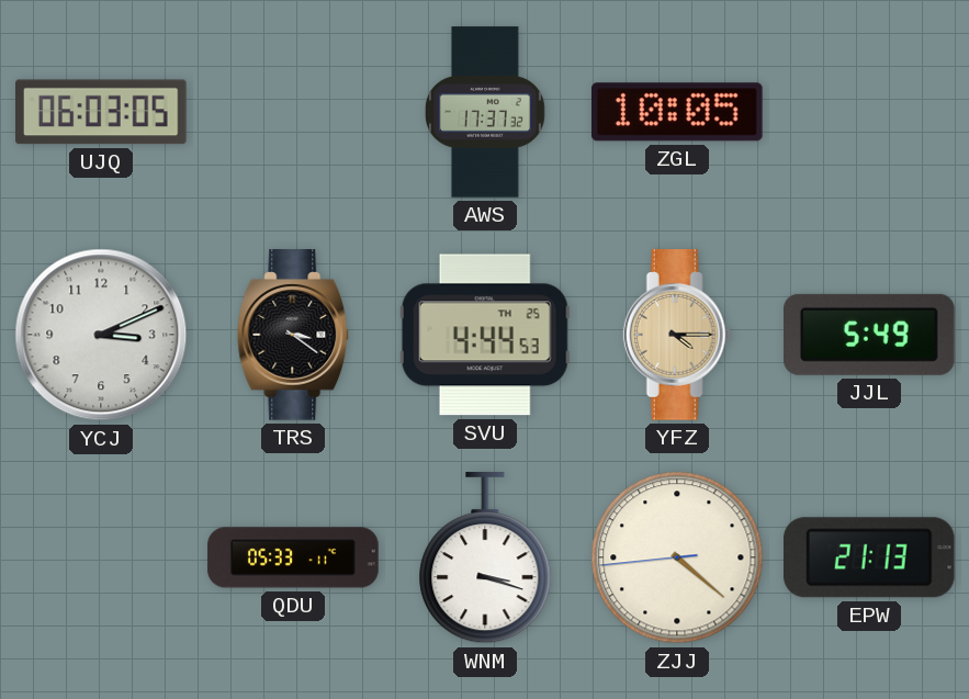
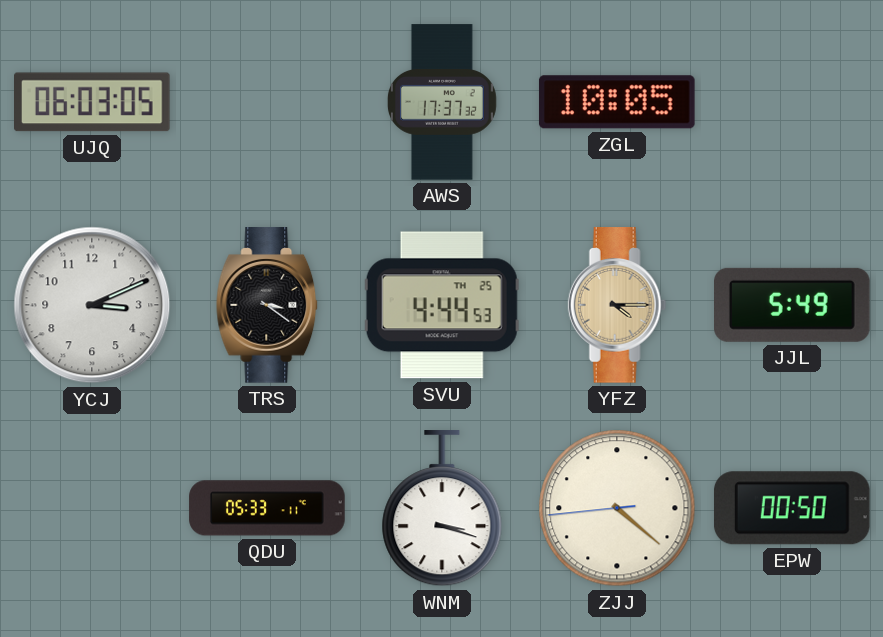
EPW: 21:13 -> 00:50 (792, 508)
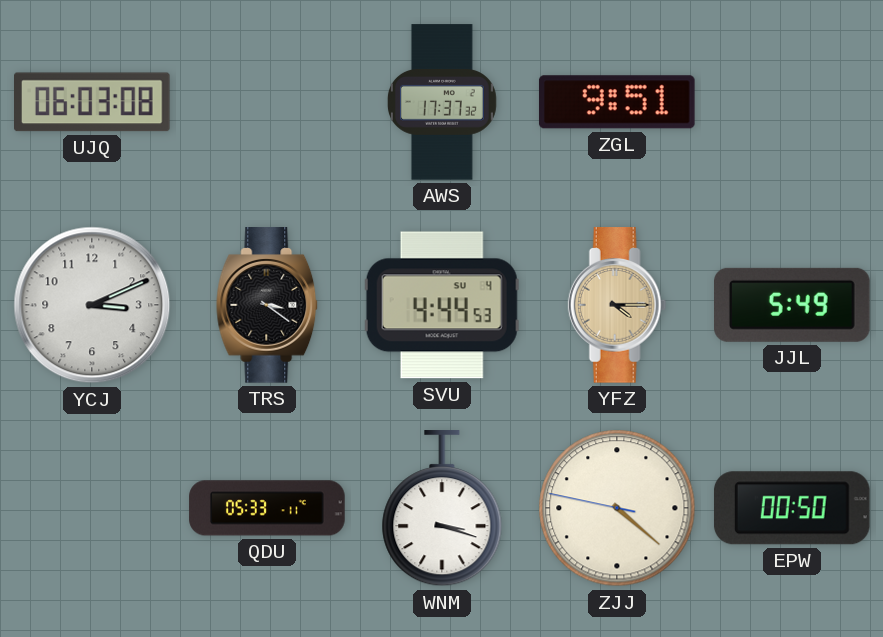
UJQ: 06:03:05 -> 06:03:08 (93, 102)
ZGL: 10:05 -> 9:51 (617, 102)
SVU date: TH 25 -> SU 4 (442, 305)
ZJJ: 4:21:44 -> 4:21:47 (617, 508)
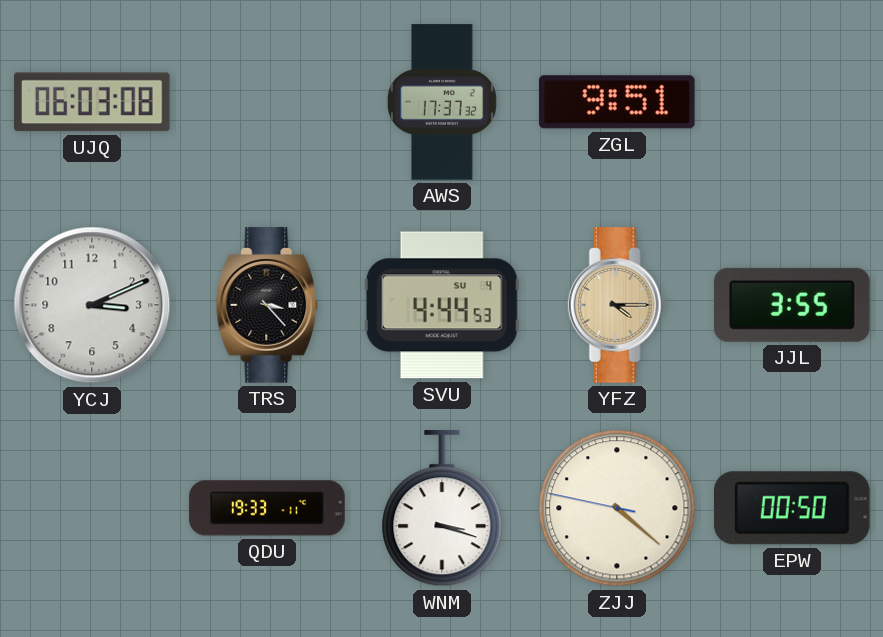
TRS: 3:21 -> 3:23 (268, 305)
JJL: 5:49 -> 3:55 (793, 305)
QDU: 05:33 -> 19:33 (267, 508)
